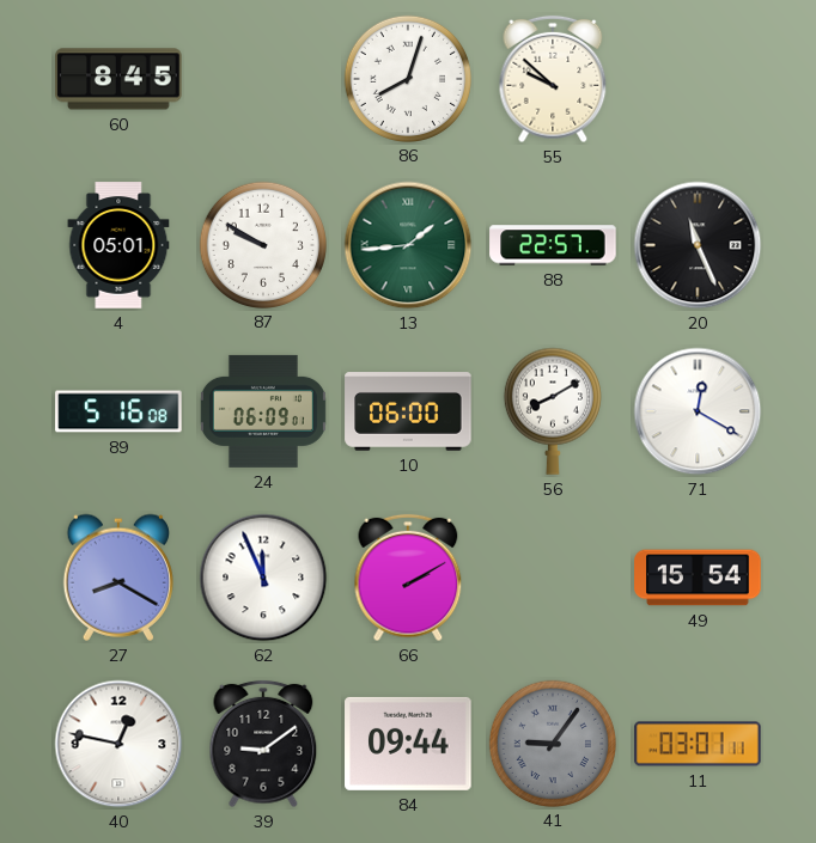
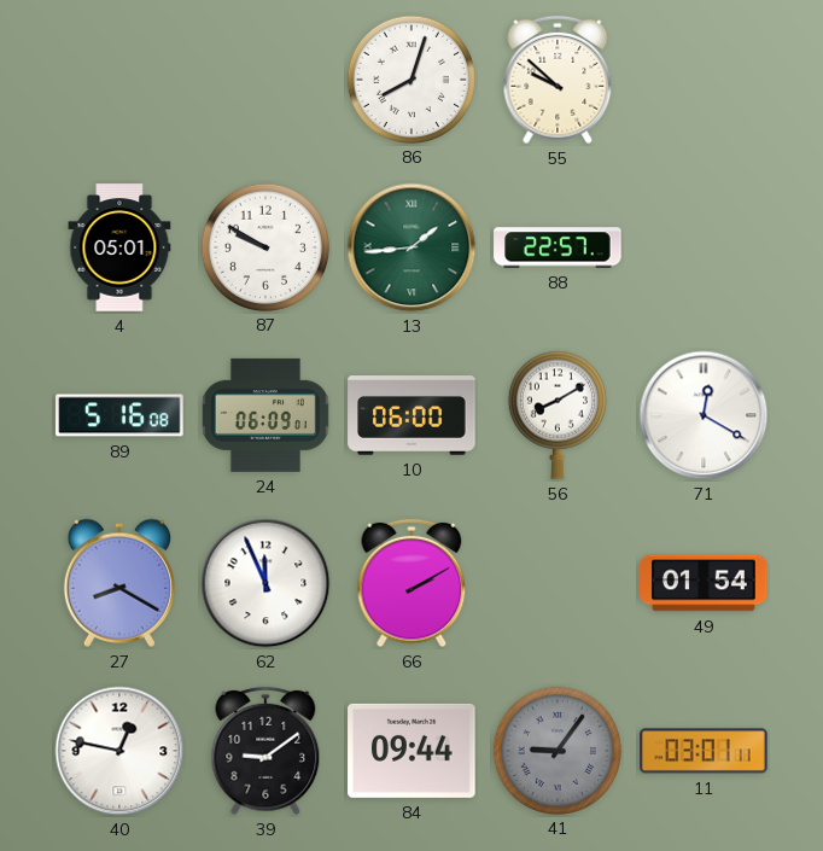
60: 8:45 -> none (118, 79)
20: 11:26 -> none (698, 245)
49: 15:54 -> 01:54 (704, 583)
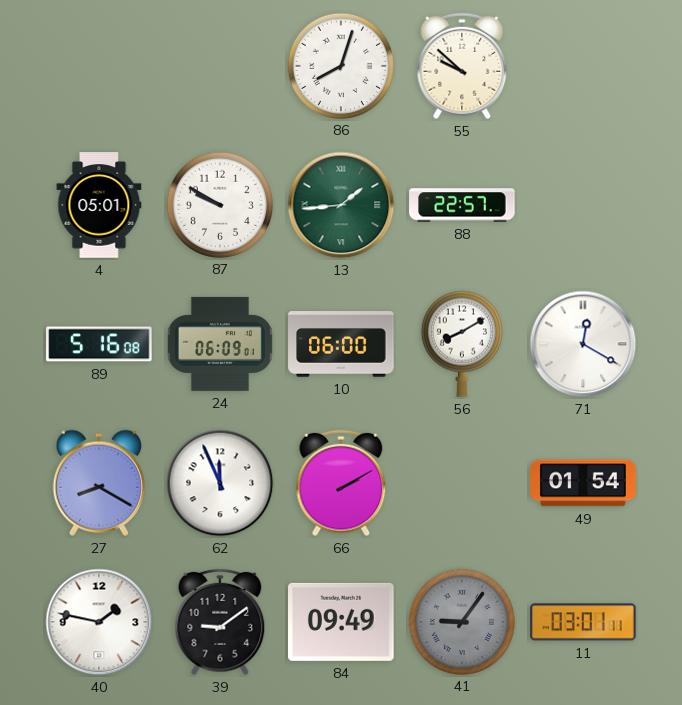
40: 12:47 -> 1:47 (99, 622)
84: 09:44 -> 09:49 (341, 622)
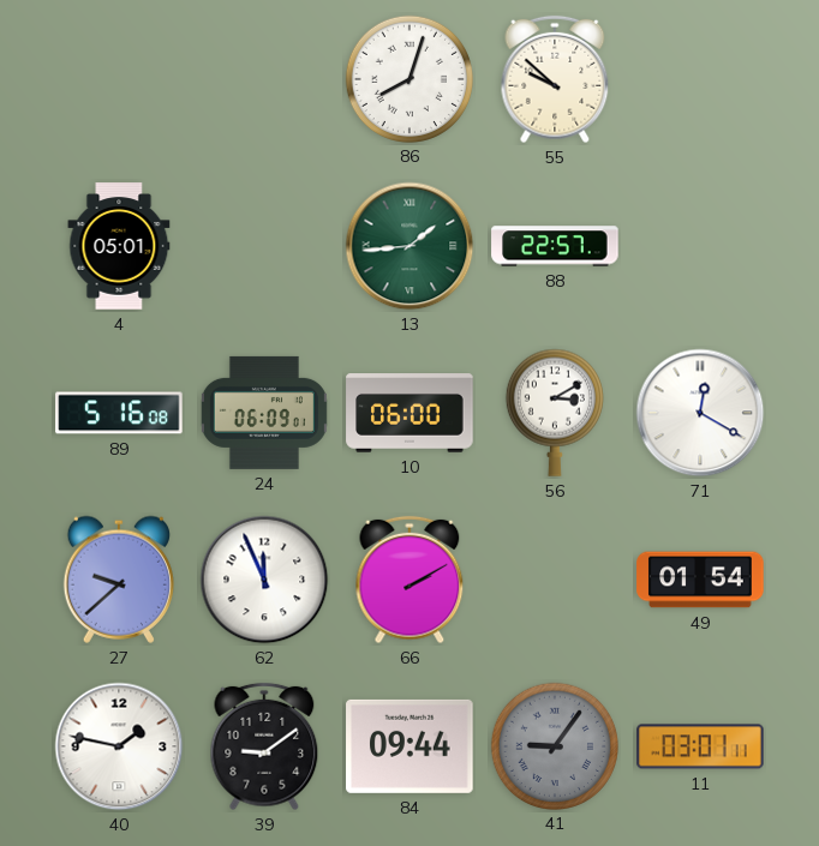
87: 9:50 -> none (219, 204)
56: 8:10 -> 3:10 (555, 413)
27: 8:20 -> 9:38 (119, 580)
84: 09:49 -> 09:44 (409, 746)
